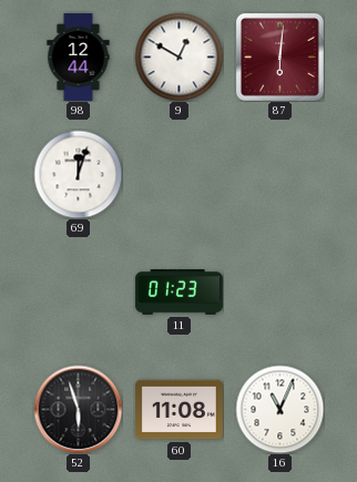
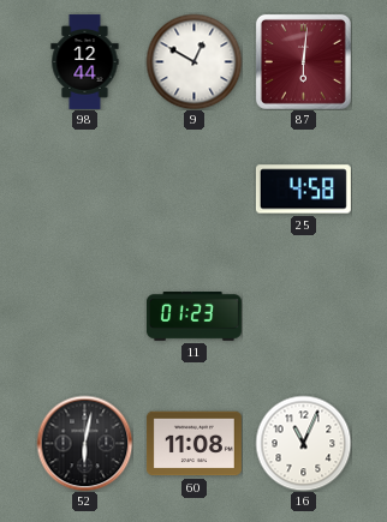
69: 12:03 -> none (78, 174)
25: none -> 4:58 (303, 190)
52: 5:57 -> 6:02 (84, 443)
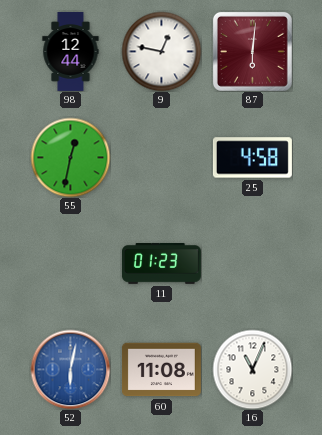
9: 12:50 -> 12:47 (161, 51)
55: none -> 12:32 (70, 157)
52 dial: black -> blue (70, 369)
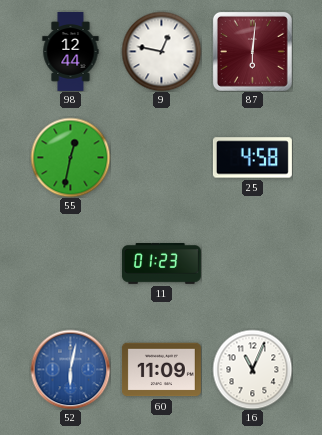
60: 11:08 -> 11:09 (161, 370)
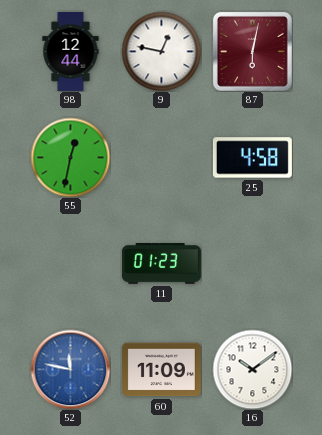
87: 6:01 -> 6:02 (252, 51)
52: 6:02 -> 11:47 (70, 369)
16: 11:04 -> 10:09 (252, 369)
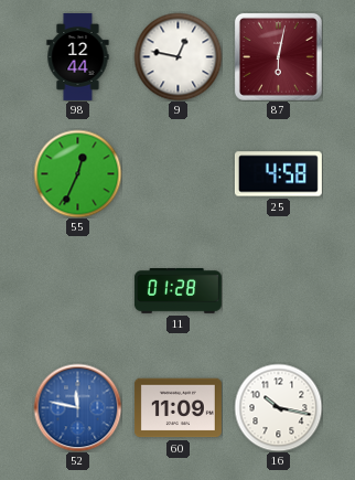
55: 12:32 -> 12:34 (77, 173)
11: 01:23 -> 01:28 (177, 291)
16: 10:09 -> 10:17 (278, 407)
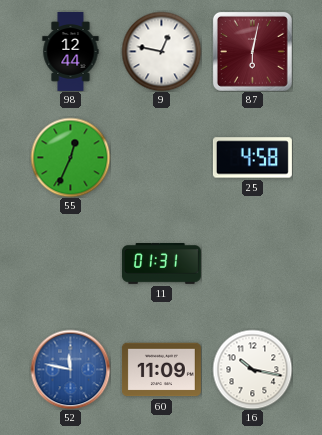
11: 01:28 -> 01:31 (161, 264)
